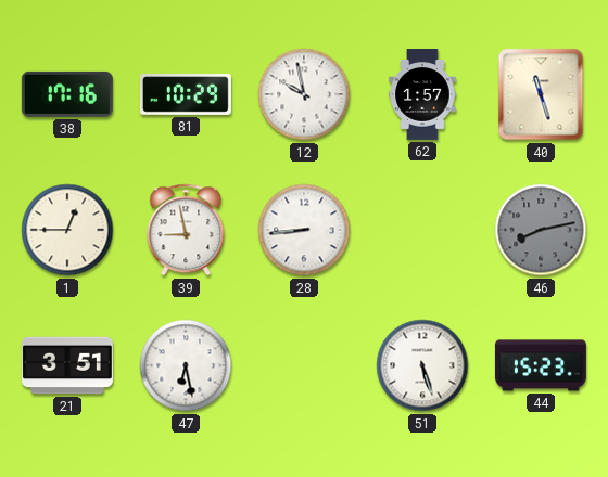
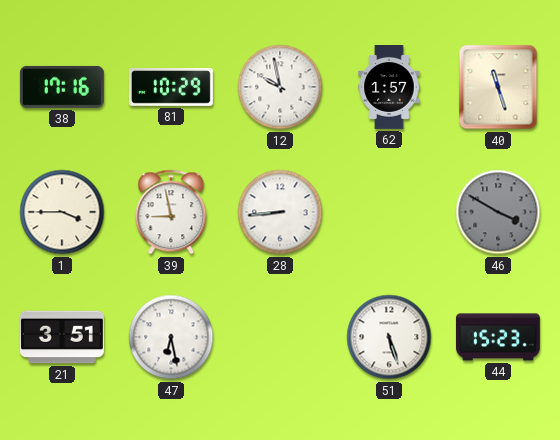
1: 12:45 -> 3:45 (62, 212)
46: 8:13 -> 3:50 (498, 212)
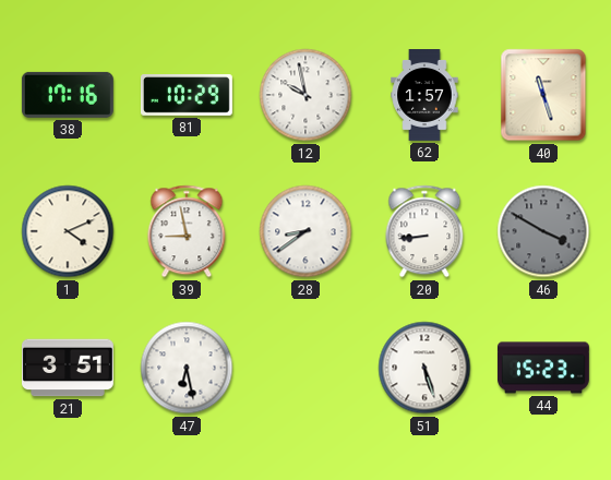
1: 3:45 -> 4:11 (68, 231)
28: 8:44 -> 8:39 (305, 231)
20: none -> 8:44 (424, 231)
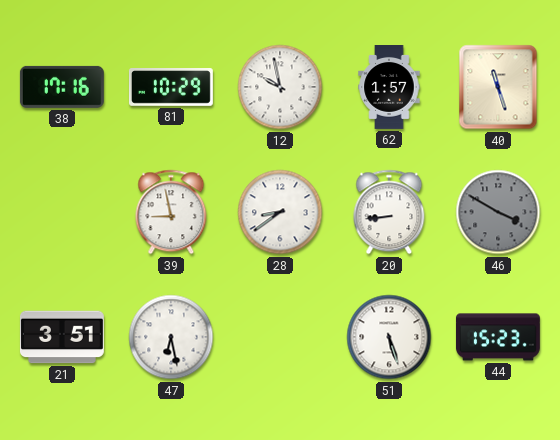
1: 4:11 -> none (68, 231)
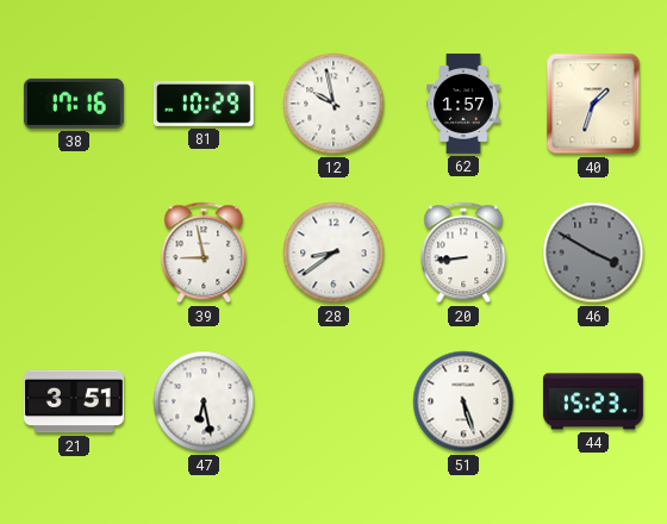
40: 11:27 -> 1:33 (593, 104)
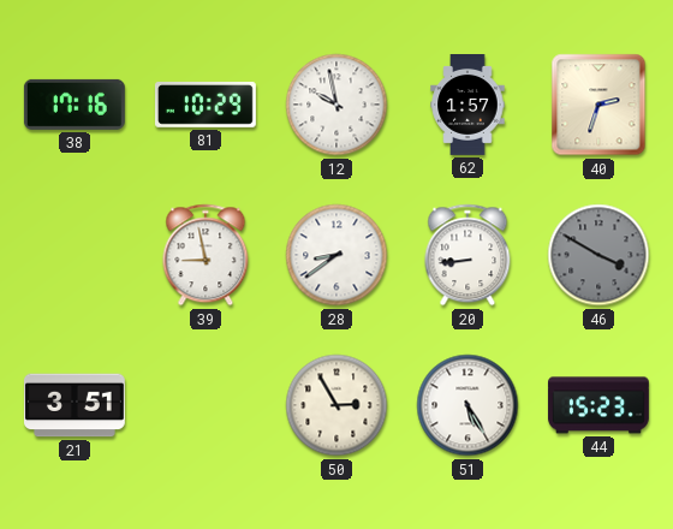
40: 1:33 -> 2:33 (598, 105)
47: 6:28 -> none (204, 401)
50: none -> 2:55 (336, 405)
51: 5:27 -> 5:25 (467, 405)
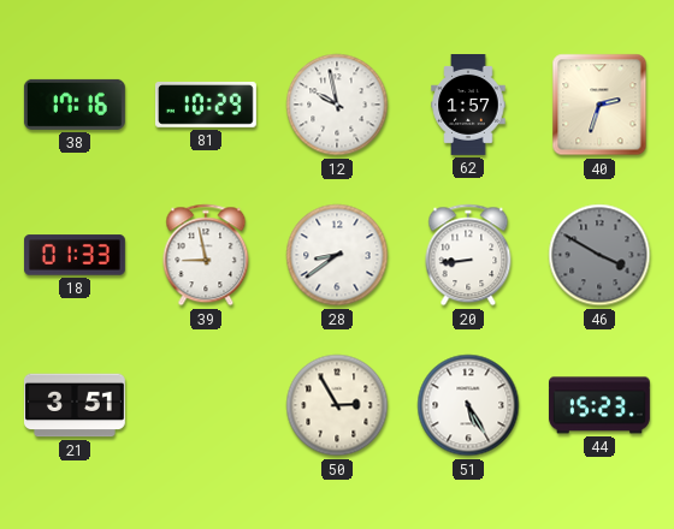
18: none -> 01:33 (75, 255)
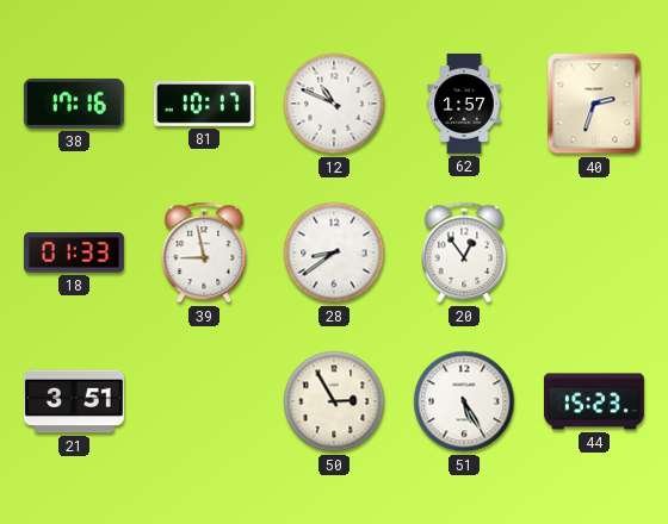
81: 10:29 -> 10:17 (204, 105)
12: 9:58 -> 10:49 (334, 104)
20: 8:44 -> 12:54 (464, 252)
46: 3:50 -> none (599, 255)
